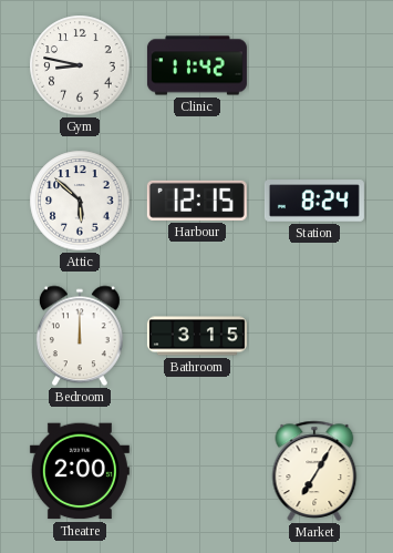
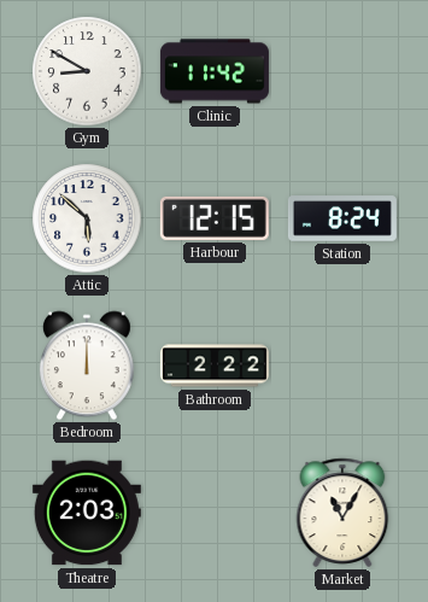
Gym: 8:47 -> 8:50 (87, 71)
Bathroom: 3:15 -> 2:22 (215, 366)
Theatre: 2:00 -> 2:03 (87, 513)
Market: 7:05 -> 11:05 (342, 513)
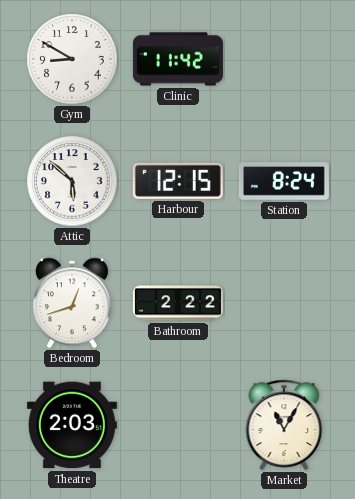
Bedroom: 12:00 -> 12:42 (72, 303)
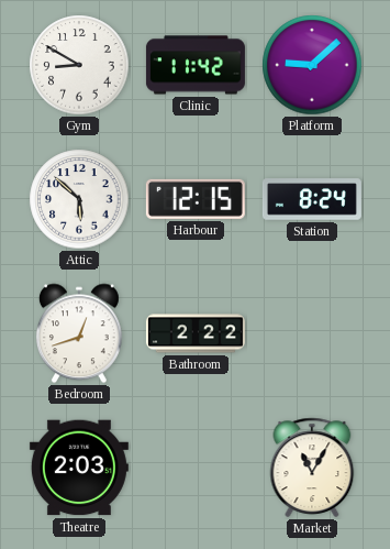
Platform: none -> 9:08 (312, 65)
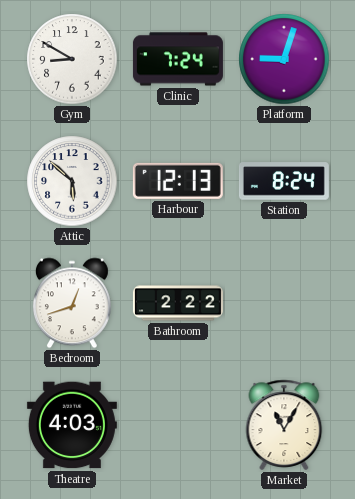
Clinic: 11:42 -> 7:24 (178, 59)
Platform: 9:08 -> 9:03 (284, 59)
Harbour: 12:15 -> 12:13 (178, 181)
Theatre: 2:03 -> 4:03 (72, 425)
